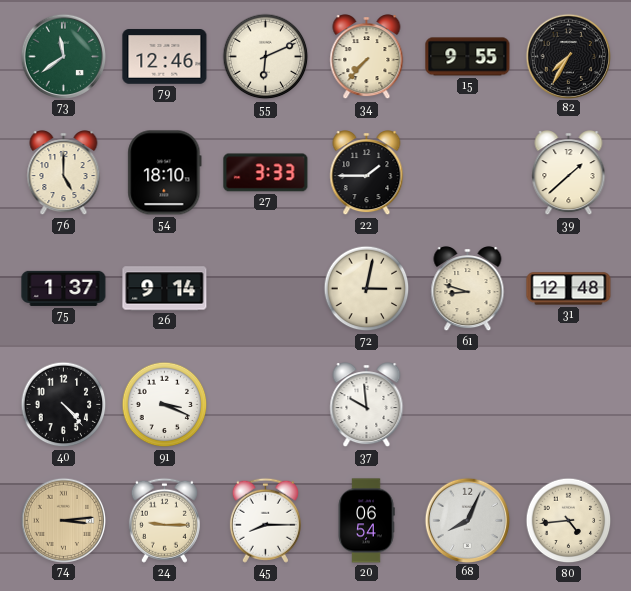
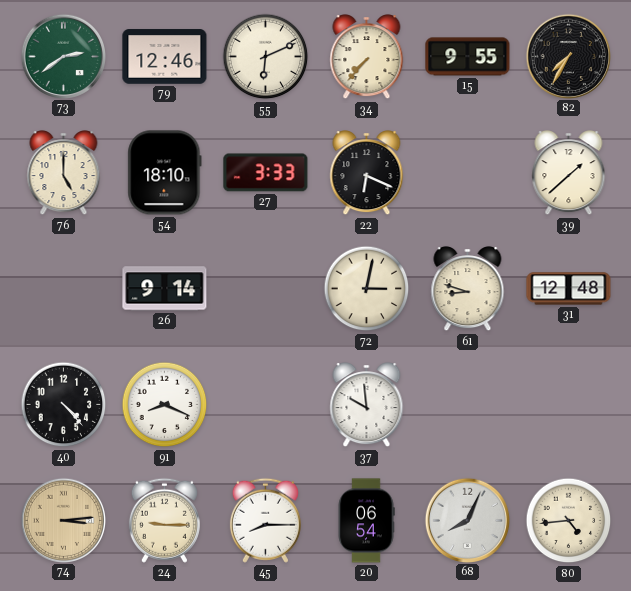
73: 11:39 -> 2:39 (63, 56)
22: 1:45 -> 6:19 (367, 173)
75: 1:37 -> none (64, 288)
91: 3:19 -> 8:19 (165, 405)
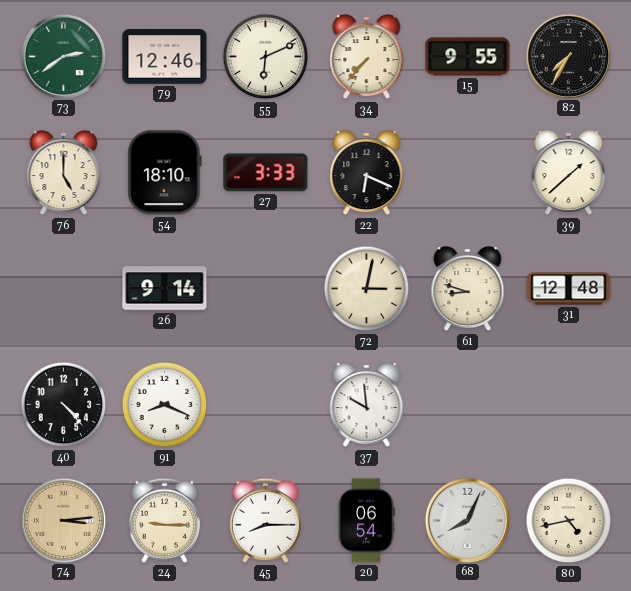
80: 4:44 -> 4:43 (569, 521)
